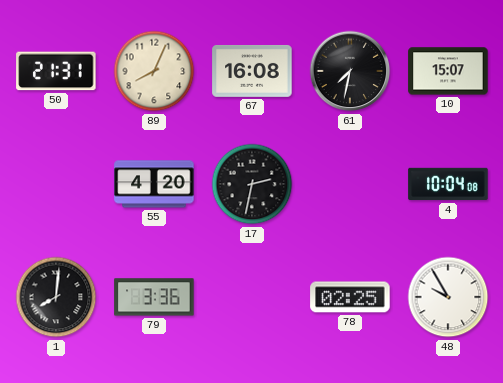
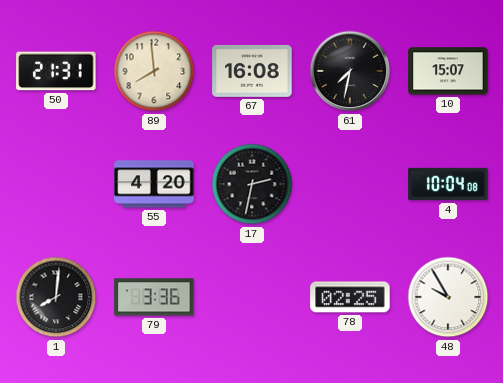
89: 8:04 -> 7:59 (154, 71)
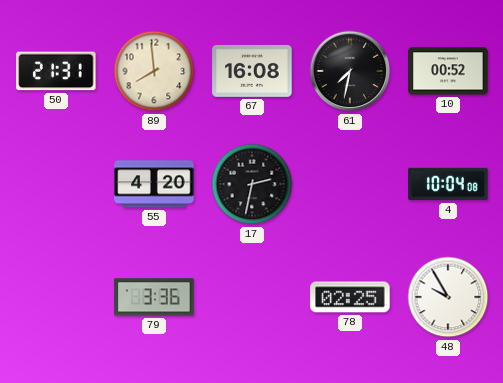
10: 15:07 -> 00:52 (448, 71)
1: 8:01 -> none (56, 297)
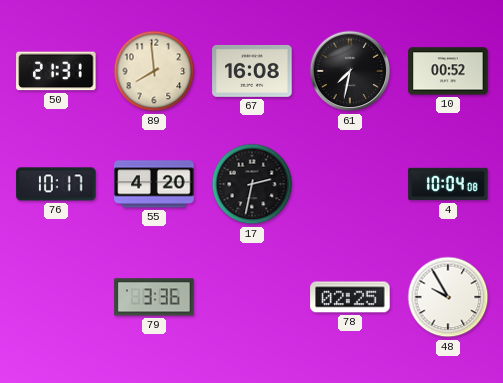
76: none -> 10:17 (56, 184)
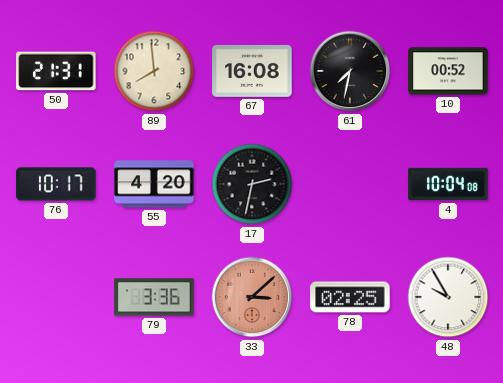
33: none -> 3:08 (252, 297)
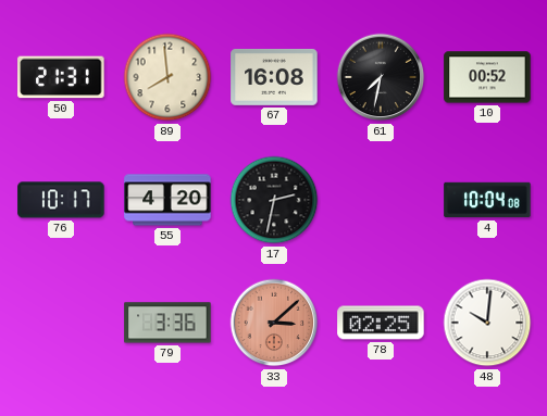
48: 9:55 -> 10:01 (487, 323)
